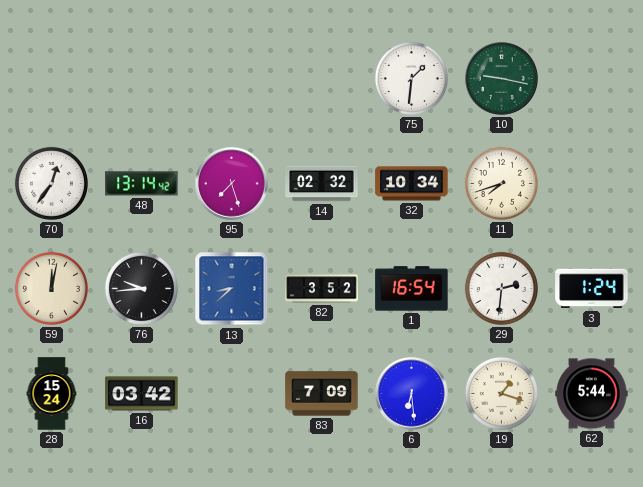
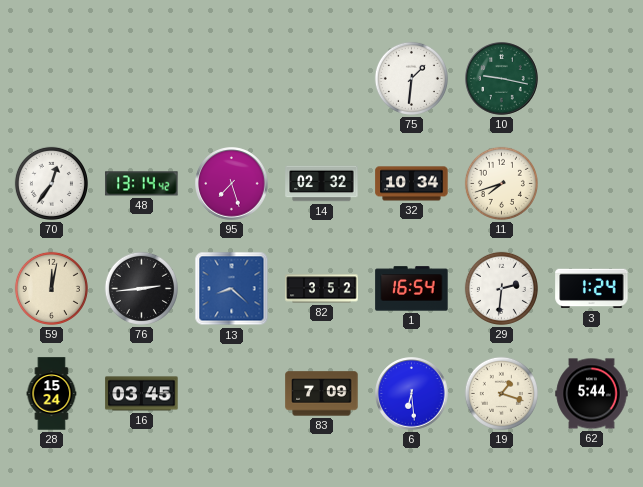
76: 9:44 -> 2:44 (141, 288)
13: 8:38 -> 8:22 (232, 289)
16: 03:42 -> 03:45 (142, 394)
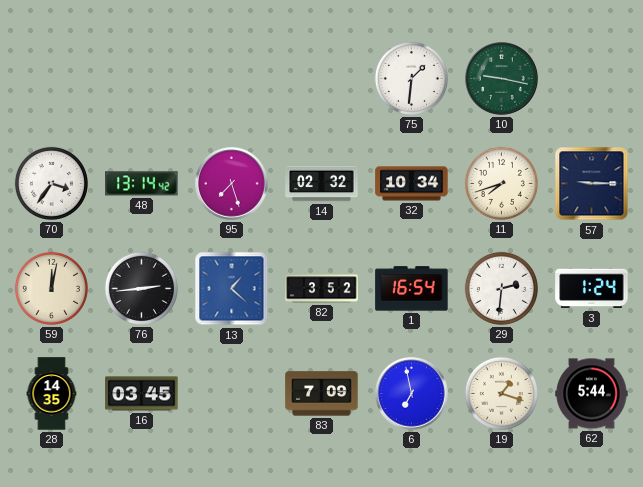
70: 12:36 -> 3:36 (51, 183)
57: none -> 9:15 (592, 184)
13: 8:22 -> 1:22 (232, 289)
28: 15:24 -> 14:35 (52, 394)
6: 6:29 -> 6:58 (412, 394)
